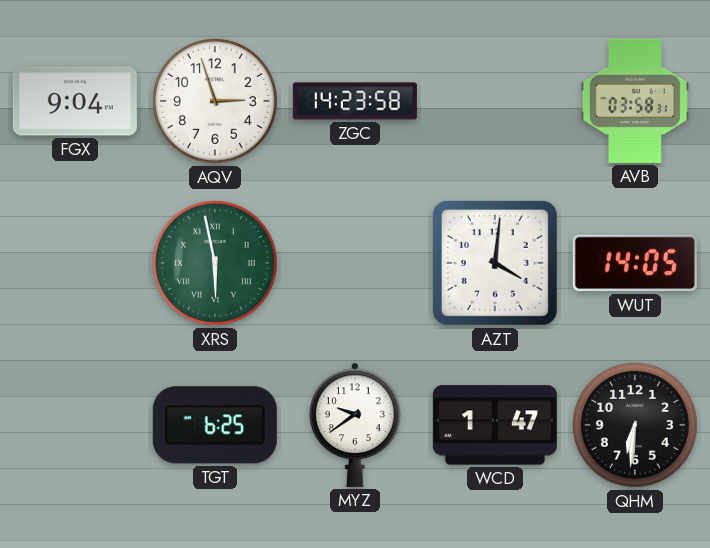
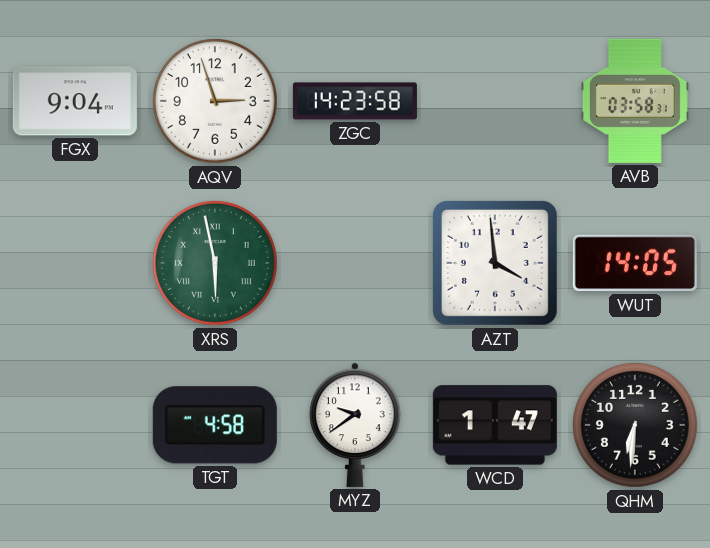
AZT: 4:01 -> 3:59 (495, 263)
TGT: 6:25 -> 4:58 (215, 425)
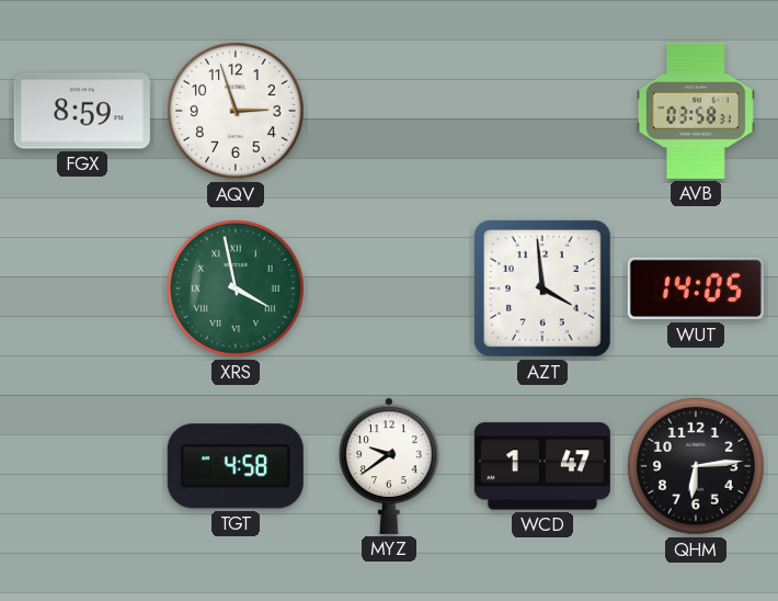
FGX: 9:04 -> 8:59 (82, 111)
ZGC: 14:23 -> none (355, 101)
XRS: 5:58 -> 3:58 (237, 290)
QHM: 6:31 -> 6:14 (697, 467)
